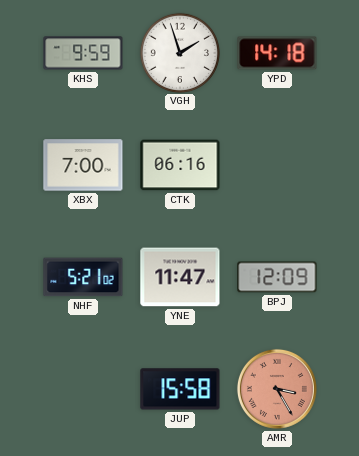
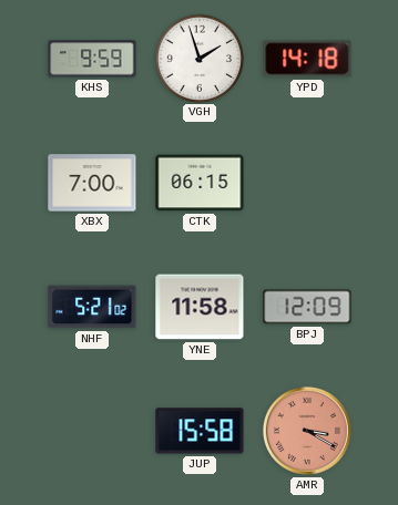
CTK: 06:16 -> 06:15 (200, 183)
YNE: 11:47 -> 11:58 (200, 307)
AMR: 3:25 -> 3:20 (307, 431)
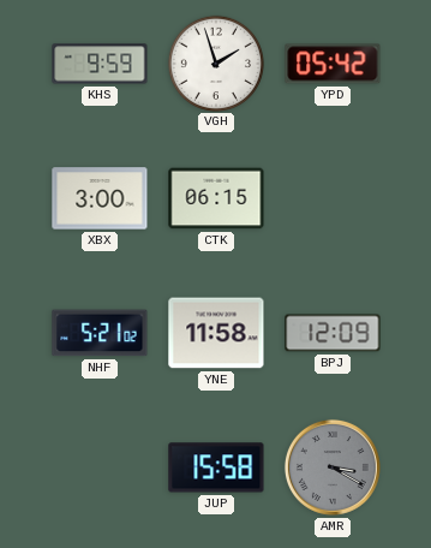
YPD: 14:18 -> 05:42 (333, 64)
XBX: 7:00 -> 3:00 (100, 198)
AMR dial: salmon -> grey (333, 467)
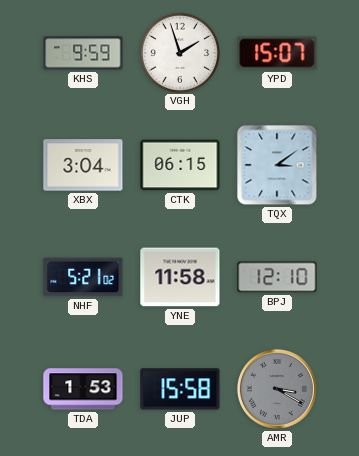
YPD: 05:42 -> 15:07 (277, 53)
XBX: 3:00 -> 3:04 (83, 165)
TQX: none -> 3:09 (277, 165)
BPJ: 12:09 -> 12:10 (277, 277)
TDA: none -> 1:53 (83, 389)
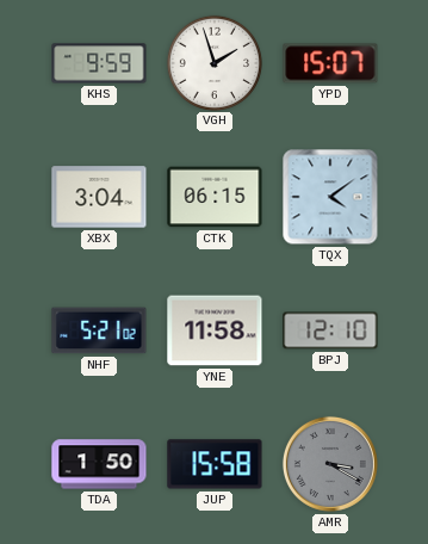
TQX: 3:09 -> 4:09 (330, 197)
TDA: 1:53 -> 1:50 (99, 464)
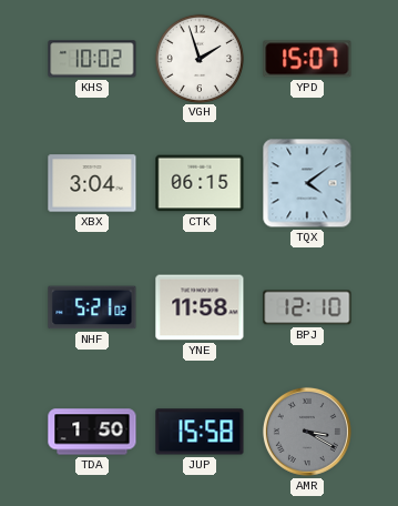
KHS: 9:59 -> 10:02 (92, 59)
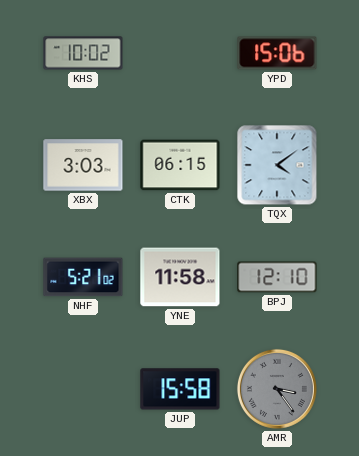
VGH: 1:57 -> none (198, 58)
YPD: 15:07 -> 15:06 (277, 53)
XBX: 3:04 -> 3:03 (83, 165)
TDA: 1:50 -> none (92, 432)
AMR: 3:20 -> 3:24 (277, 389)
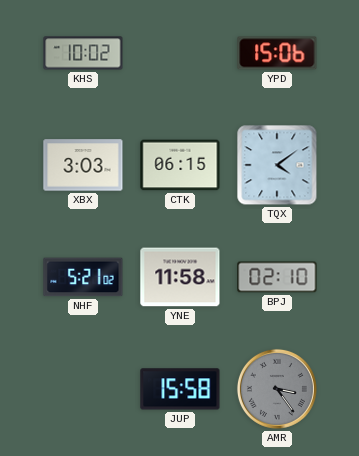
BPJ: 12:10 -> 02:10 (277, 277)
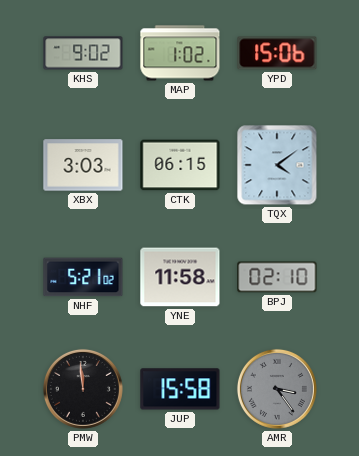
KHS: 10:02 -> 9:02 (83, 53)
MAP: none -> 1:02 (180, 53)
PMW: none -> 11:59 (83, 389)
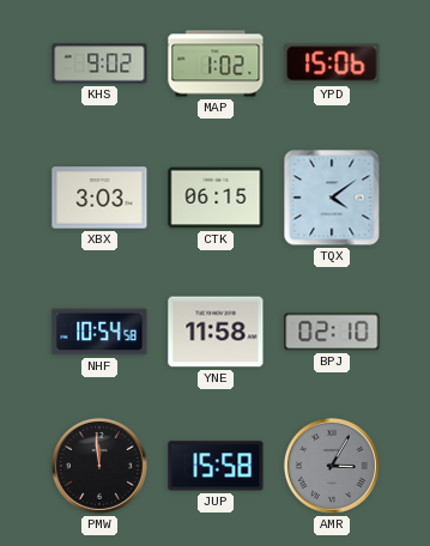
NHF: 5:21 -> 10:54 (99, 332)
AMR: 3:24 -> 3:05 (332, 466)
